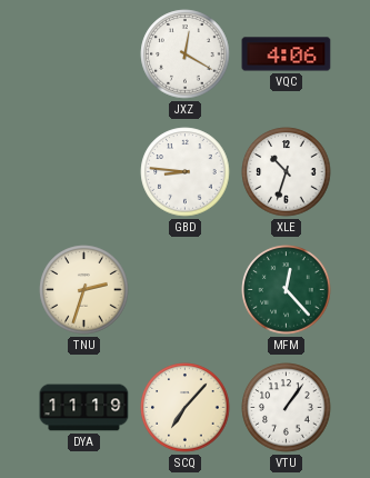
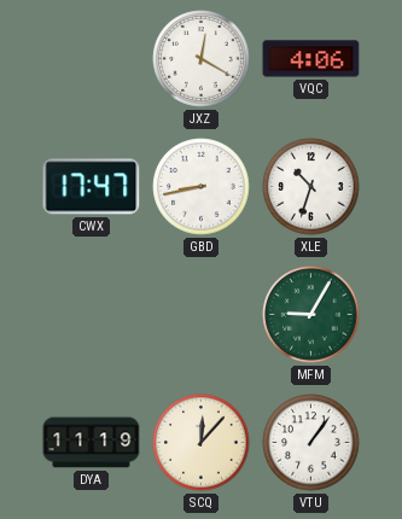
CWX: none -> 17:47 (92, 187)
GBD: 8:46 -> 8:43 (202, 187)
TNU: 2:33 -> none (84, 290)
MFM: 12:23 -> 9:05 (311, 315)
SCQ: 7:07 -> 12:07 (202, 443)
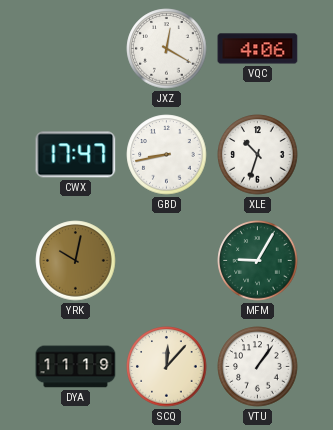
YRK: none -> 10:02 (76, 261)
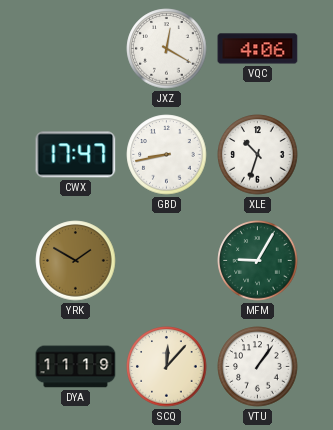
YRK: 10:02 -> 1:50 (76, 261)
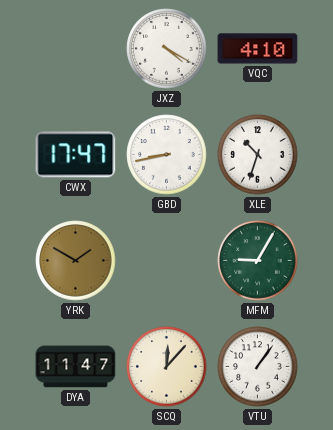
JXZ: 12:20 -> 4:20 (167, 49)
VQC: 4:06 -> 4:10 (258, 49)
DYA: 11:19 -> 11:47 (76, 367)
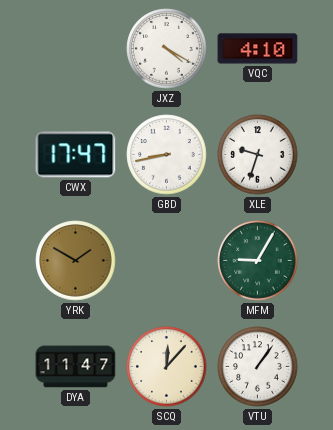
XLE: 10:33 -> 9:33 (258, 155)
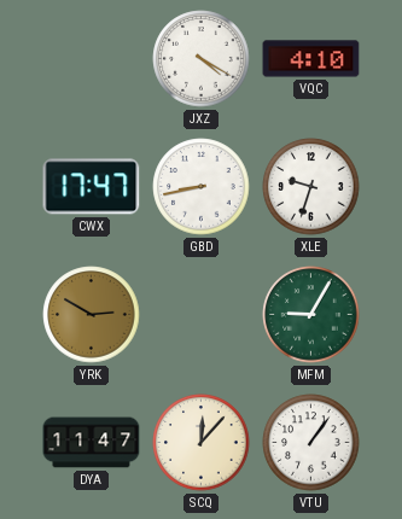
YRK: 1:50 -> 2:50 (92, 315)
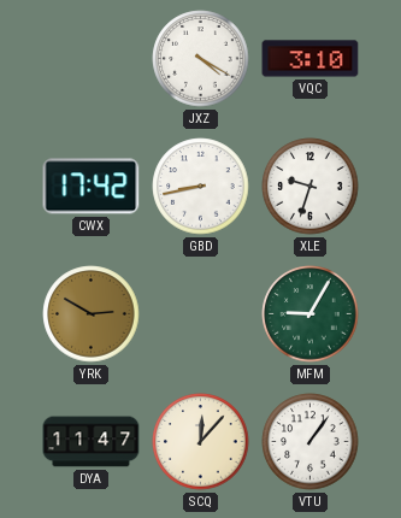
VQC: 4:10 -> 3:10 (311, 59)
CWX: 17:47 -> 17:42 (92, 187)
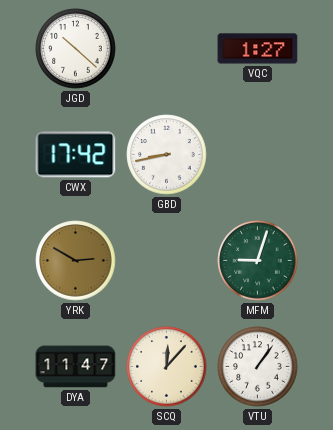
JGD: none -> 10:22 (76, 49)
JXZ: 4:20 -> none (201, 59)
VQC: 3:10 -> 1:27 (258, 49)
XLE: 9:33 -> none (311, 187)
MFM: 9:05 -> 9:03 (258, 261)
